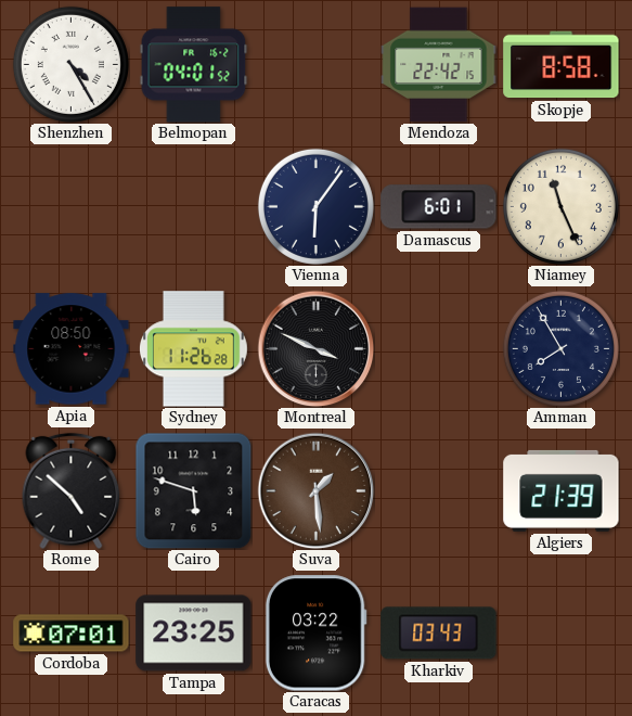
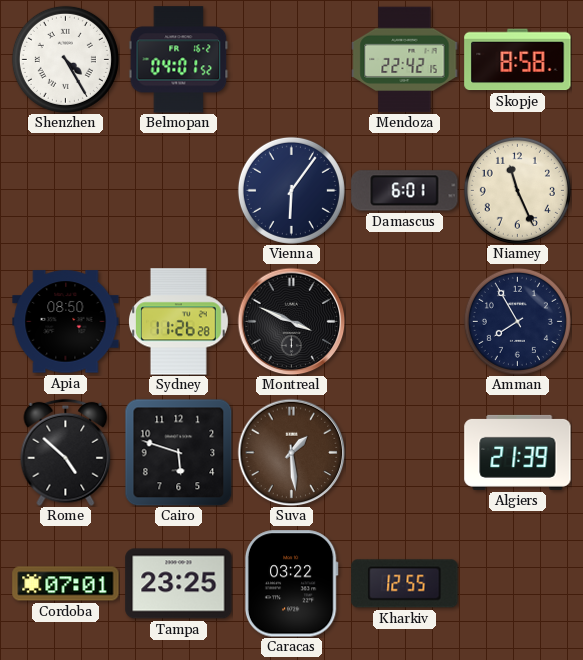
Kharkiv: 03:43 -> 12:55 (405, 584)
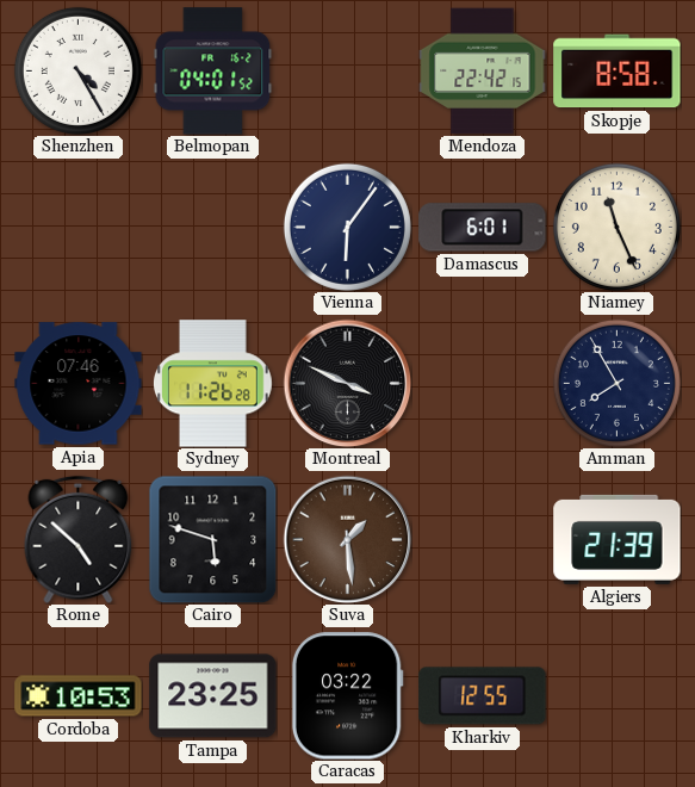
Apia: 08:50 -> 07:46 (79, 384)
Cordoba: 07:01 -> 10:53 (79, 696)
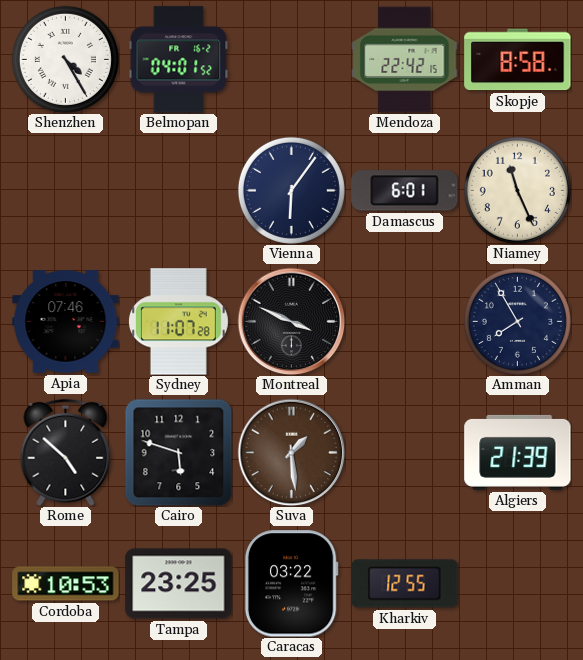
Sydney: 11:26 -> 11:07 (179, 322)
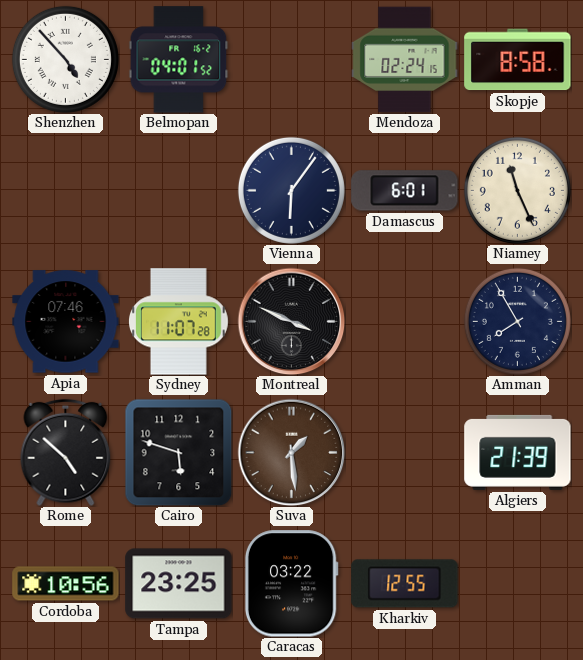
Shenzhen: 4:25 -> 4:53 (65, 59)
Mendoza: 22:42 -> 02:24 (405, 60)
Cordoba: 10:53 -> 10:56 (66, 584)
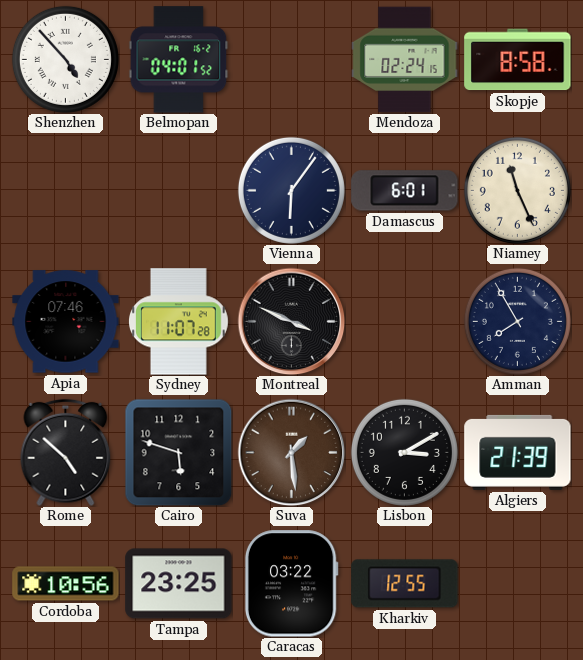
Lisbon: none -> 3:10 (404, 452)
